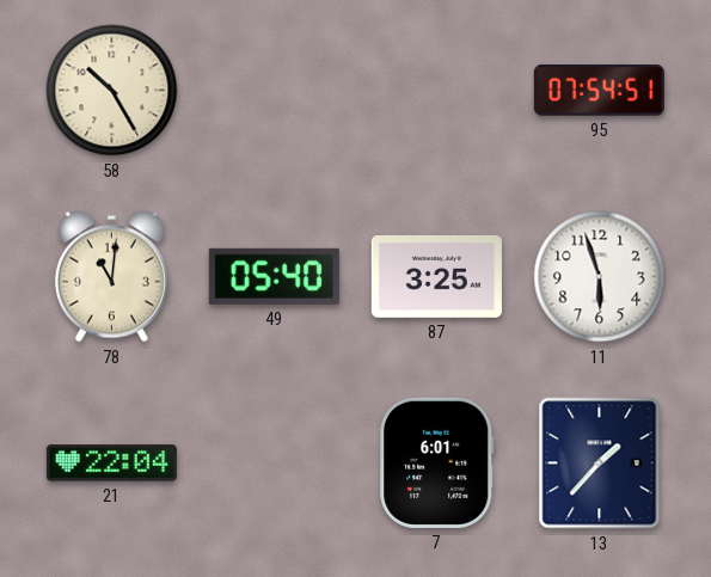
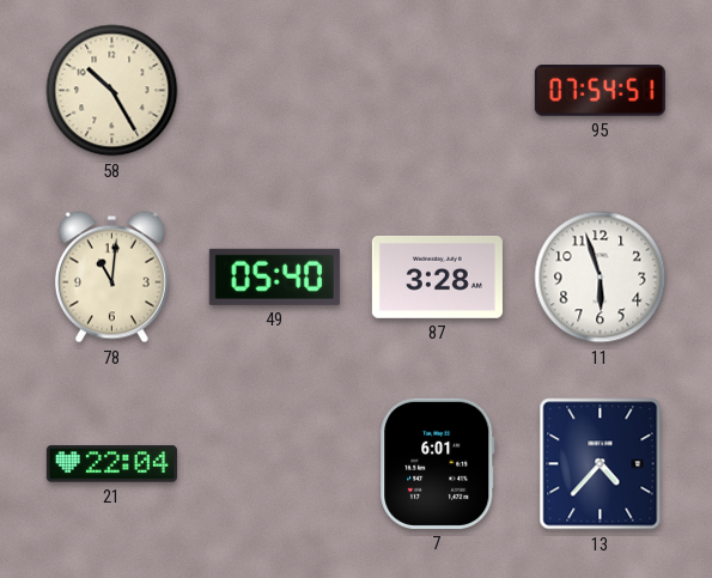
87: 3:25 -> 3:28 (437, 276)
13: 1:37 -> 4:37 (601, 464)
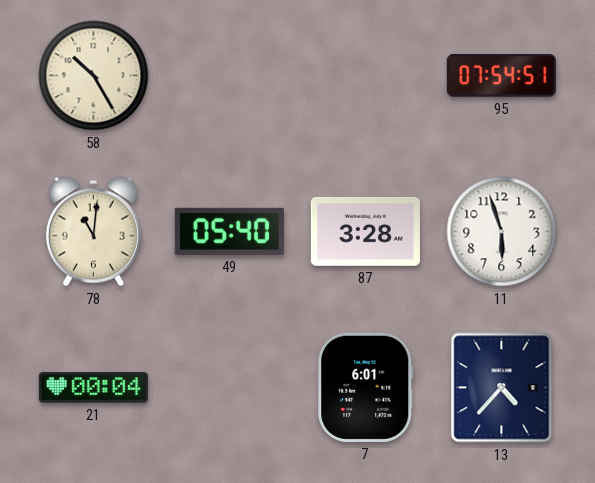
21: 22:04 -> 00:04 (93, 388)
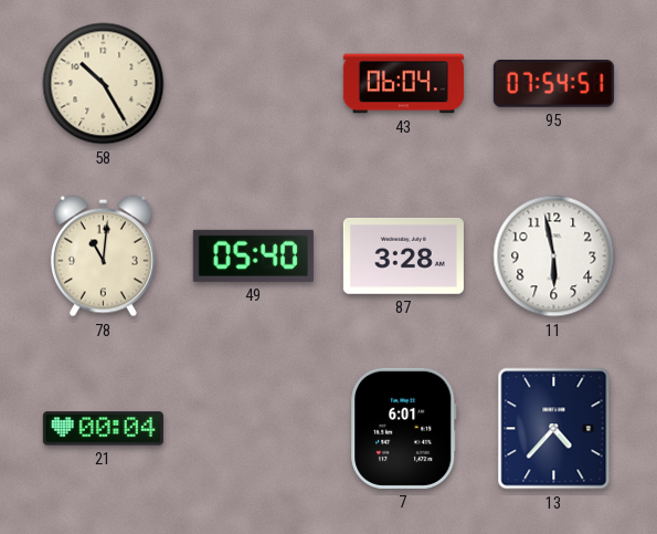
43: none -> 06:04 (403, 84)
11: 5:57 -> 5:58 (554, 256)
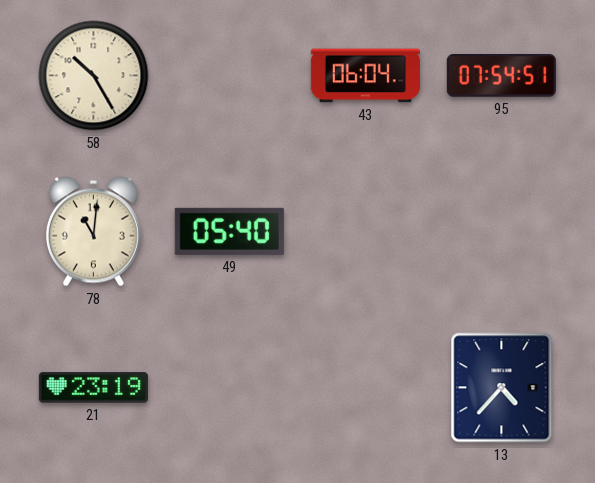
87: 3:28 -> none (403, 255)
11: 5:58 -> none (554, 256)
21: 00:04 -> 23:19 (93, 388)
7: 6:01 -> none (404, 428)
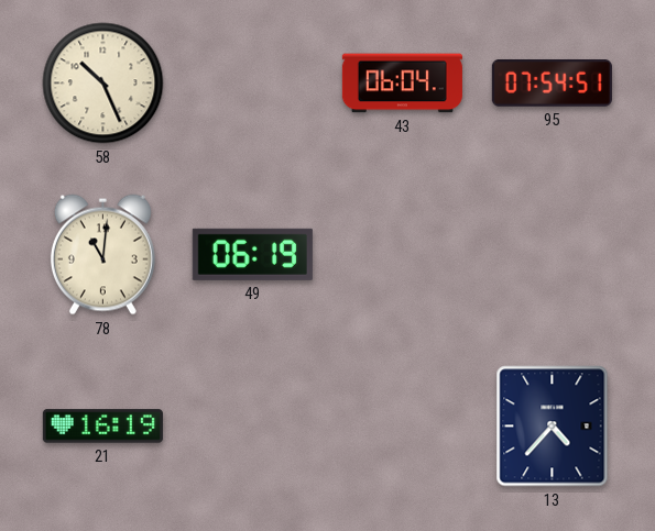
58: 10:25 -> 10:26 (103, 84)
49: 05:40 -> 06:19 (252, 254)
21: 23:19 -> 16:19 (102, 427)
